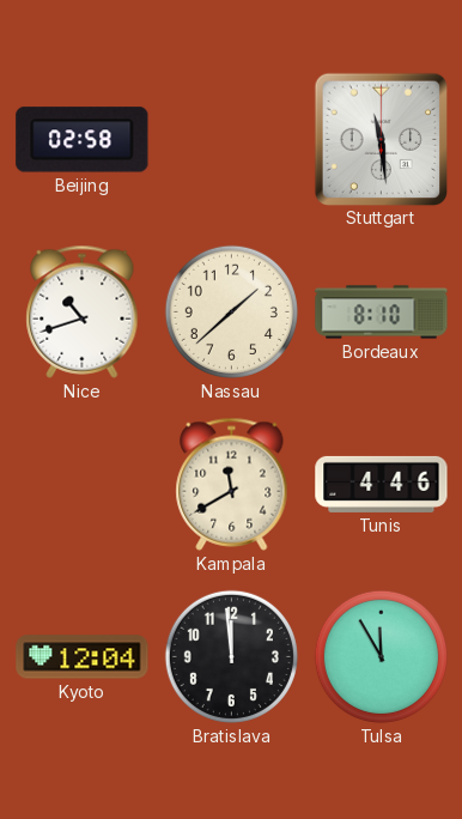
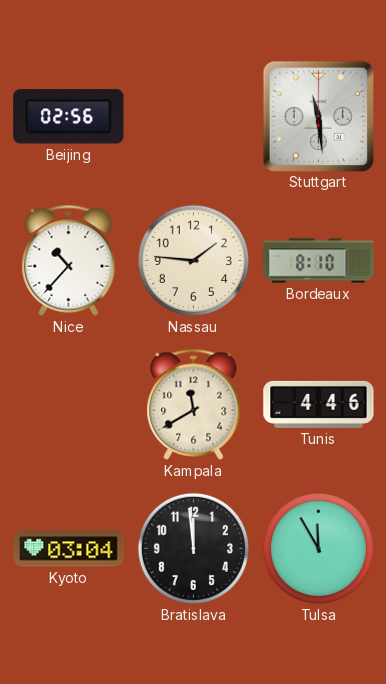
Beijing: 02:58 -> 02:56 (69, 117)
Nice: 10:42 -> 10:37 (69, 260)
Nassau: 1:38 -> 1:46 (193, 260)
Kyoto: 12:04 -> 03:04 (69, 549)
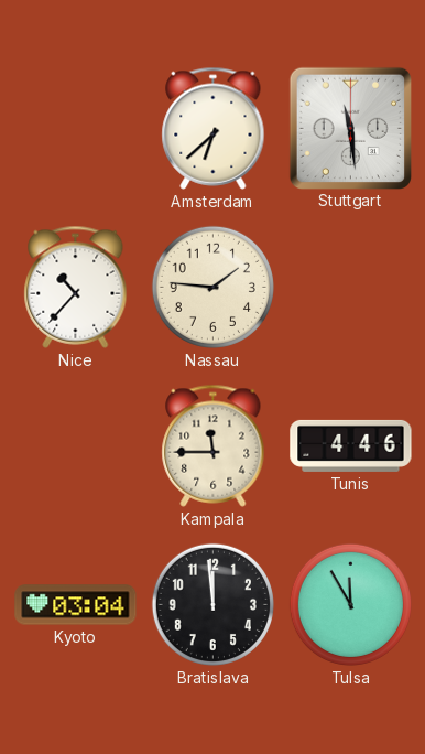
Beijing: 02:56 -> none (69, 117)
Amsterdam: none -> 6:38 (214, 128)
Bordeaux: 8:10 -> none (319, 261)
Kampala: 11:40 -> 11:45 (214, 445)
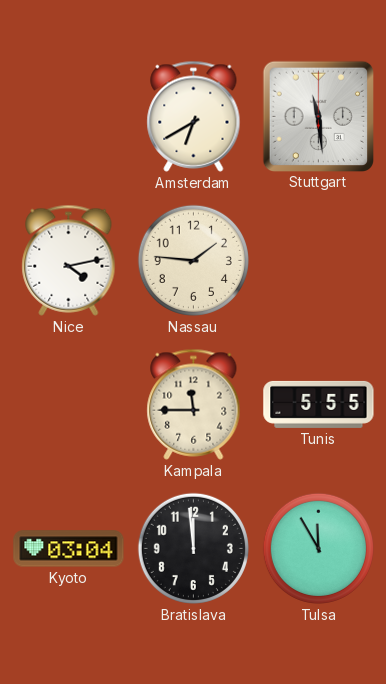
Amsterdam: 6:38 -> 6:40 (194, 116)
Nice: 10:37 -> 4:13 (69, 260)
Tunis: 4:46 -> 5:55 (319, 404)
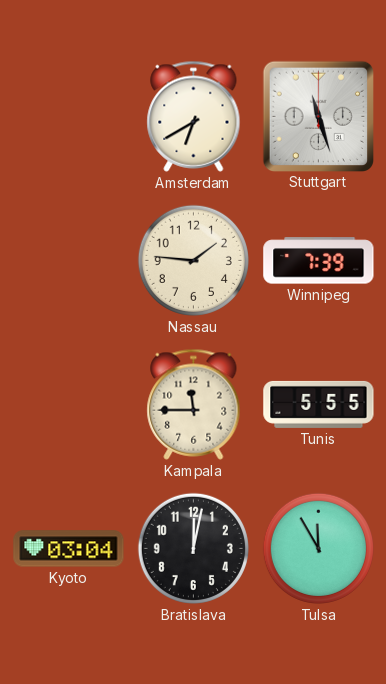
Stuttgart: 11:29 -> 11:27 (318, 116)
Nice: 4:13 -> none (69, 260)
Winnipeg: none -> 7:39 (319, 261)
Bratislava: 11:59 -> 12:02 (193, 548)
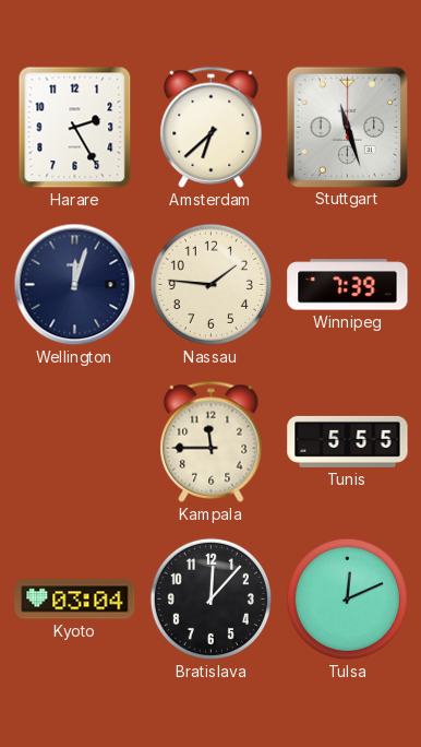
Harare: none -> 2:25 (75, 128)
Amsterdam: 6:40 -> 6:38 (212, 127)
Wellington: none -> 12:03 (75, 285)
Bratislava: 12:02 -> 12:07 (211, 598)
Tulsa: 11:55 -> 12:11 (347, 598)
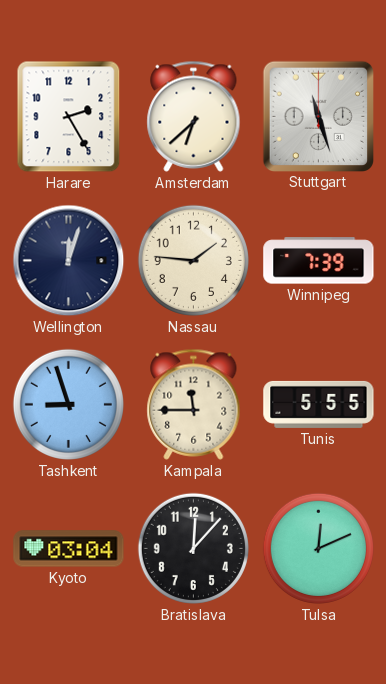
Tashkent: none -> 8:57 (68, 404)
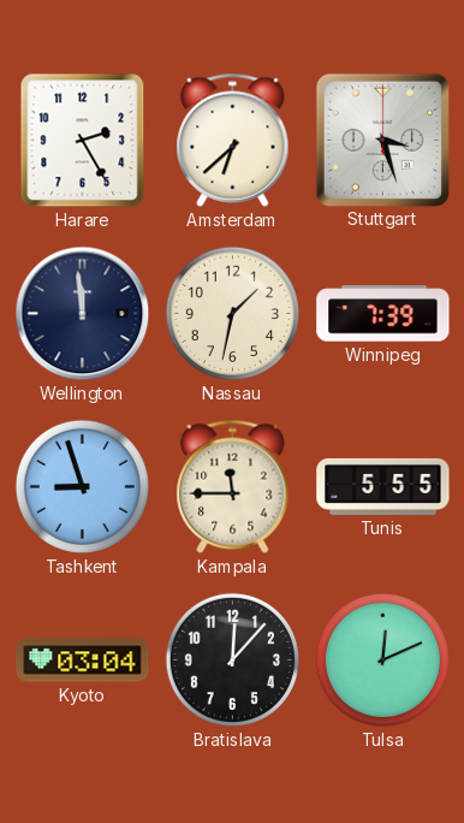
Stuttgart: 11:27 -> 3:27 (382, 140)
Wellington: 12:03 -> 11:59 (83, 314)
Nassau: 1:46 -> 1:32 (232, 313)
